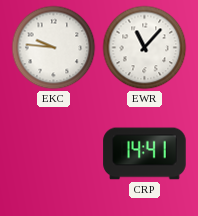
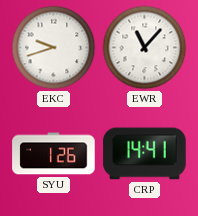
EKC: 9:46 -> 9:42 (54, 48)
SYU: none -> 1:26 (54, 154)
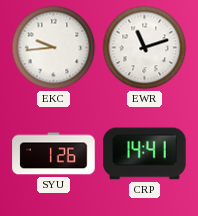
EKC: 9:42 -> 9:44 (54, 48)
EWR: 11:07 -> 11:12 (145, 48)
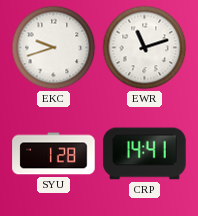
EKC: 9:44 -> 9:42 (54, 48)
SYU: 1:26 -> 1:28 (54, 154)
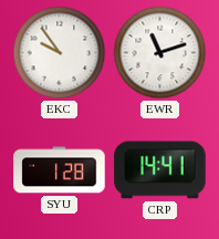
EKC: 9:42 -> 9:54 (60, 53)
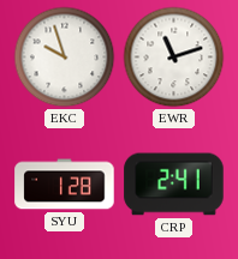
EKC: 9:54 -> 9:57 (65, 58)
CRP: 14:41 -> 2:41 (174, 185)
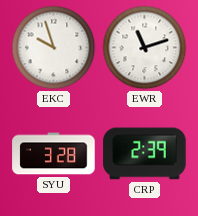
SYU: 1:28 -> 3:28 (54, 154)
CRP: 2:41 -> 2:39 (145, 154)
